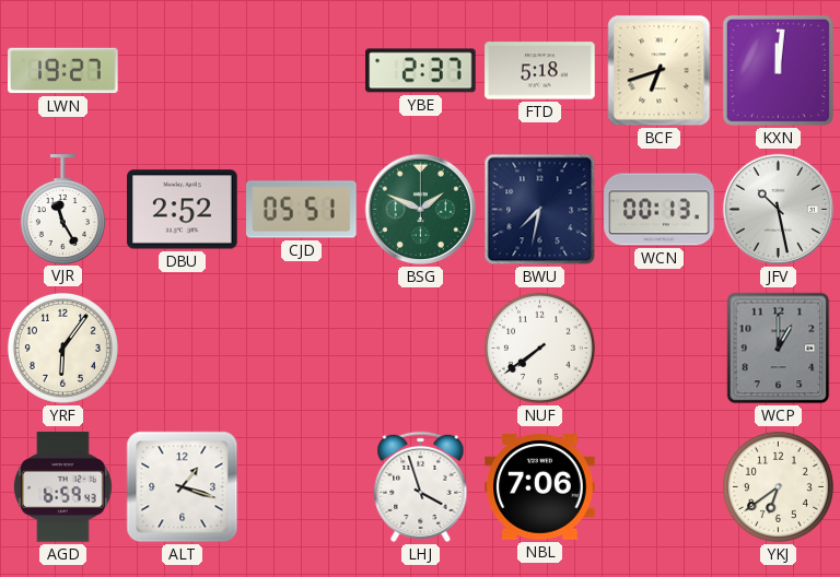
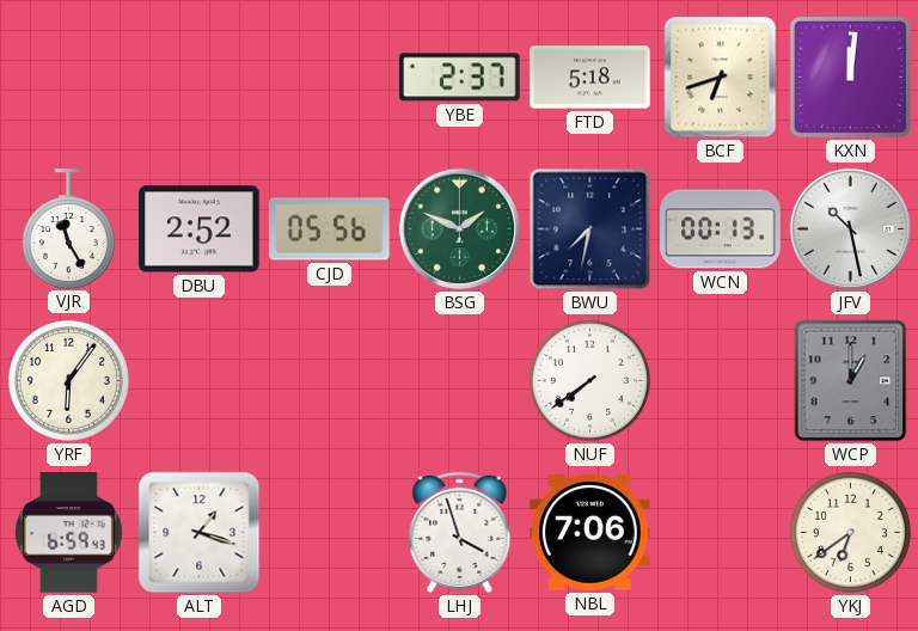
LWN: 19:27 -> none (63, 71)
CJD: 05:51 -> 05:56 (330, 229)
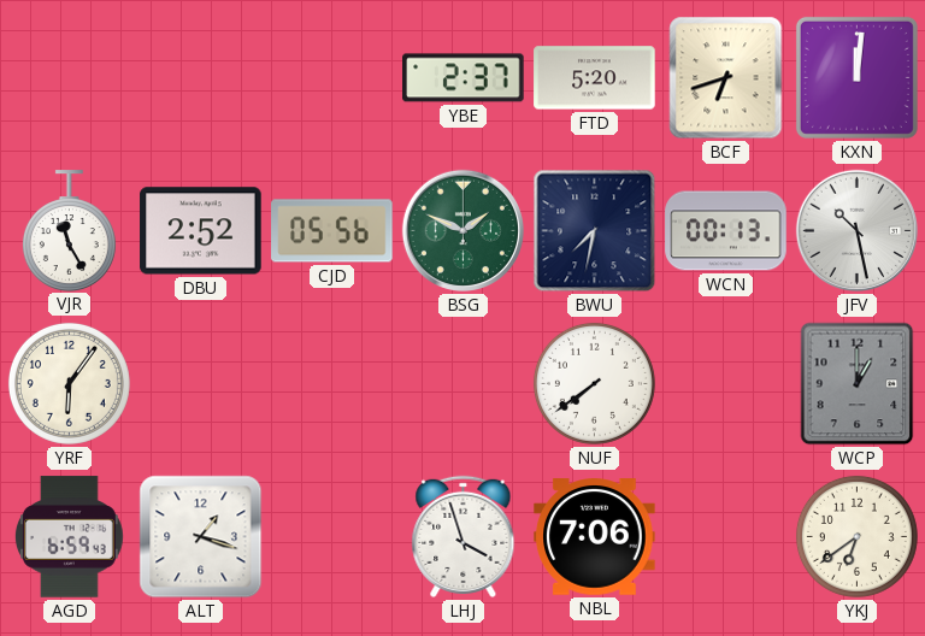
FTD: 5:18 -> 5:20 (595, 78)
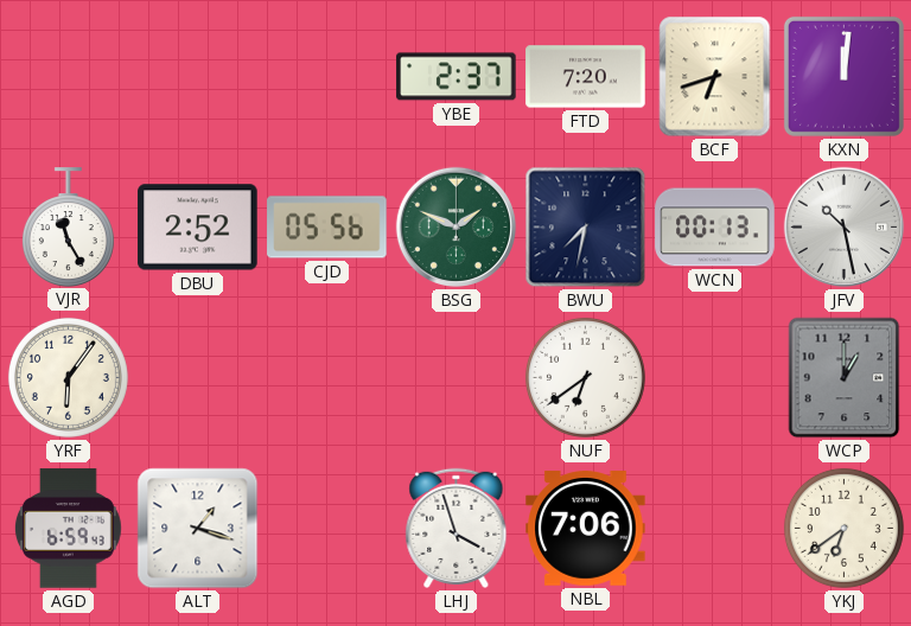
FTD: 5:20 -> 7:20 (586, 77)
NUF: 7:39 -> 6:39 (585, 377)
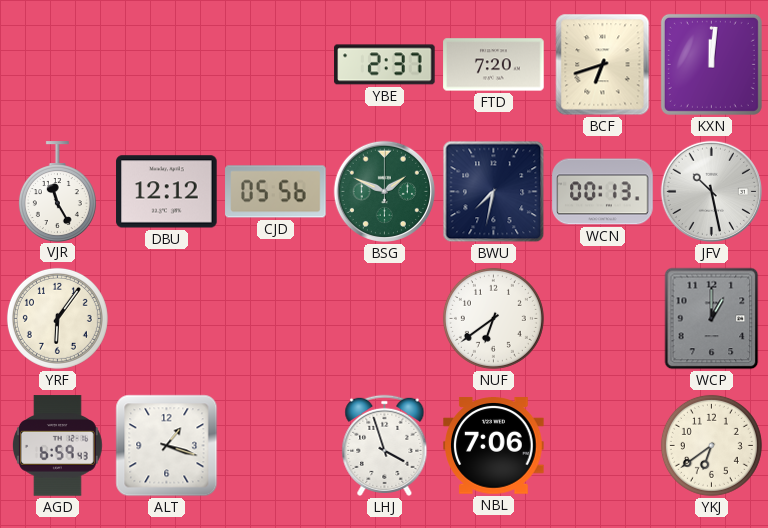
DBU: 2:52 -> 12:12 (167, 192)
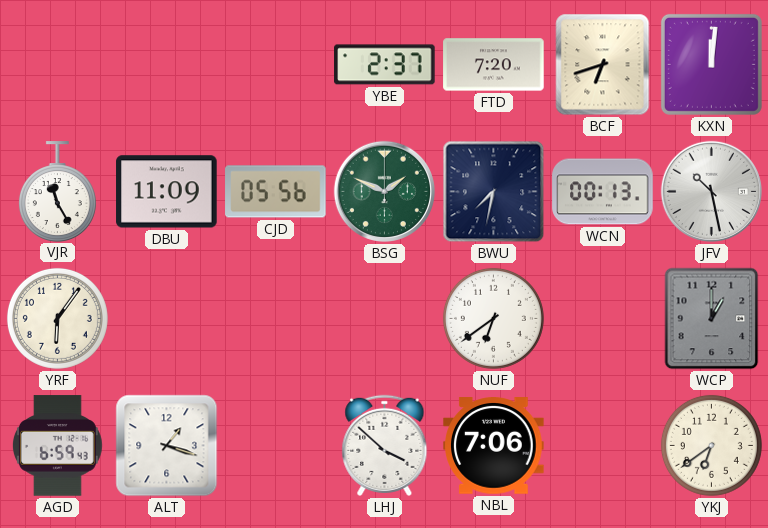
DBU: 12:12 -> 11:09 (167, 192)
LHJ: 3:57 -> 3:52 (385, 445)
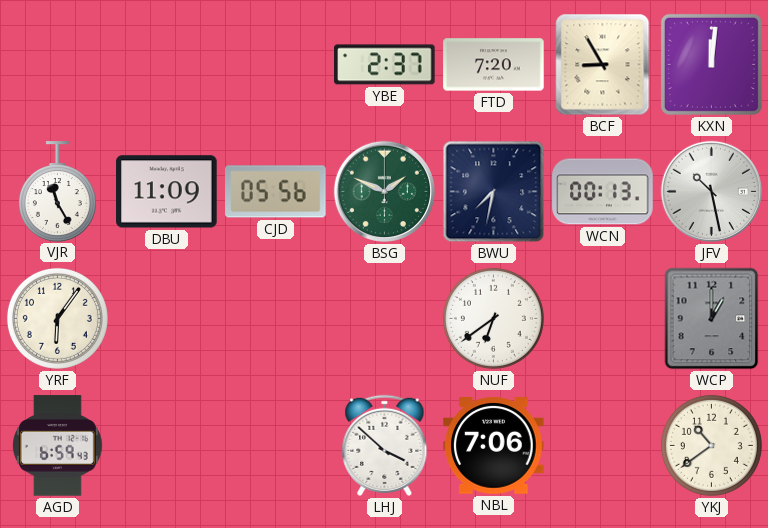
BCF: 6:42 -> 8:55 (603, 65)
ALT: 1:18 -> none (167, 446)
YKJ: 6:39 -> 10:39 (711, 445)
